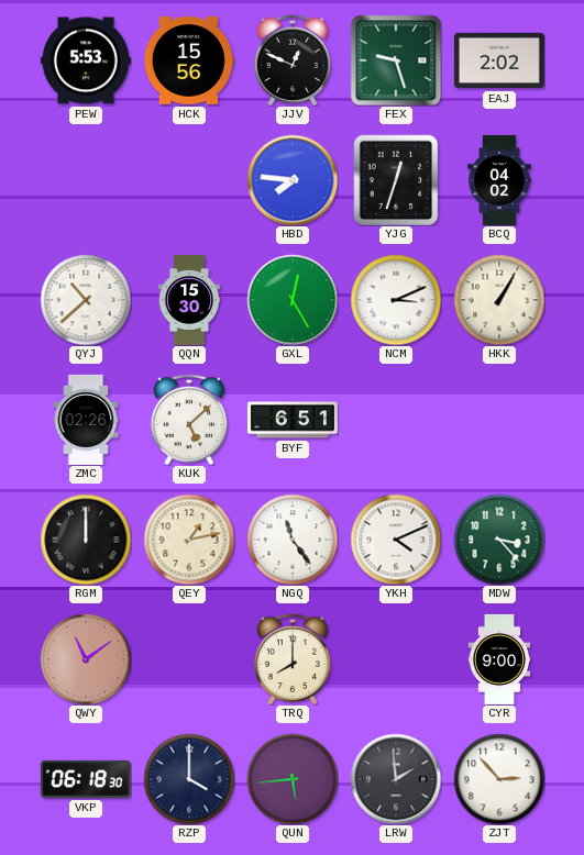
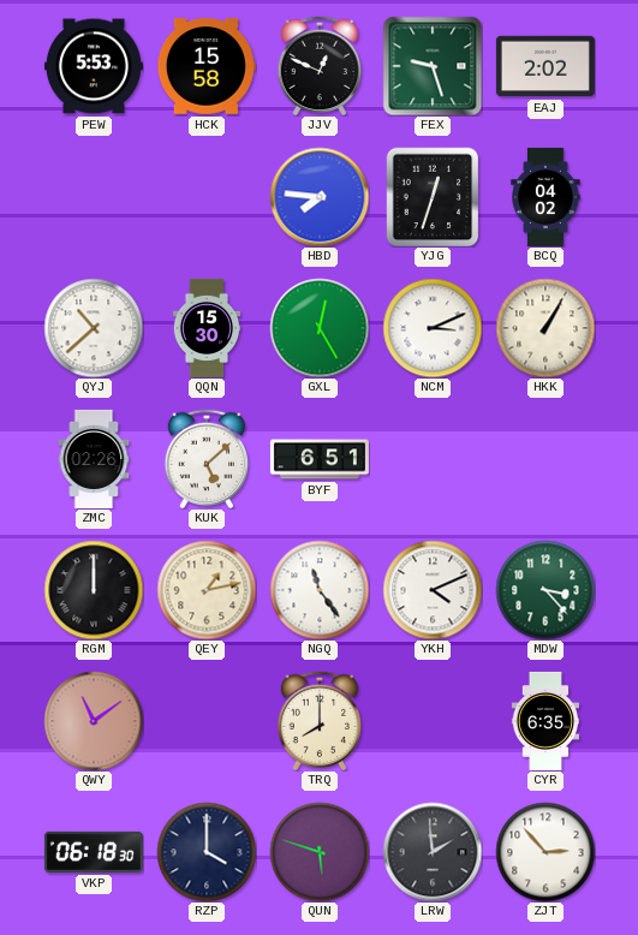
HCK: 15:56 -> 15:58 (207, 66)
CYR: 9:00 -> 6:35 (545, 721)
QUN: 5:44 -> 5:48 (320, 852)
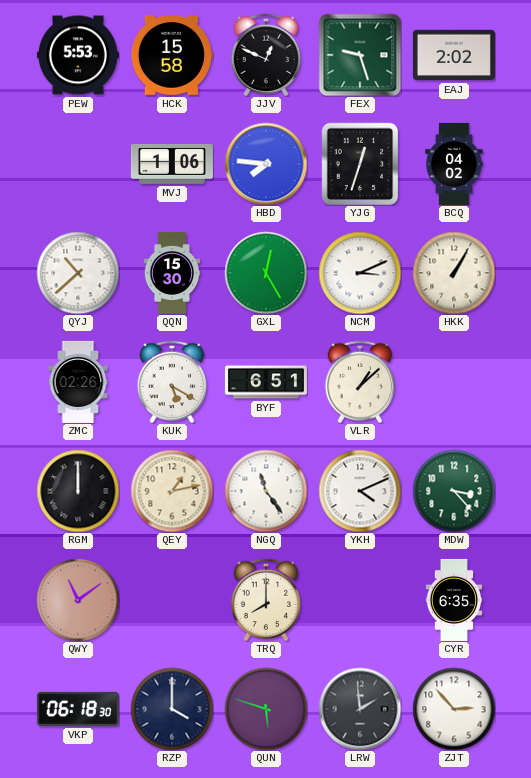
MVJ: none -> 1:06 (172, 164)
KUK: 5:08 -> 5:20 (172, 382)
VLR: none -> 1:08 (360, 382)
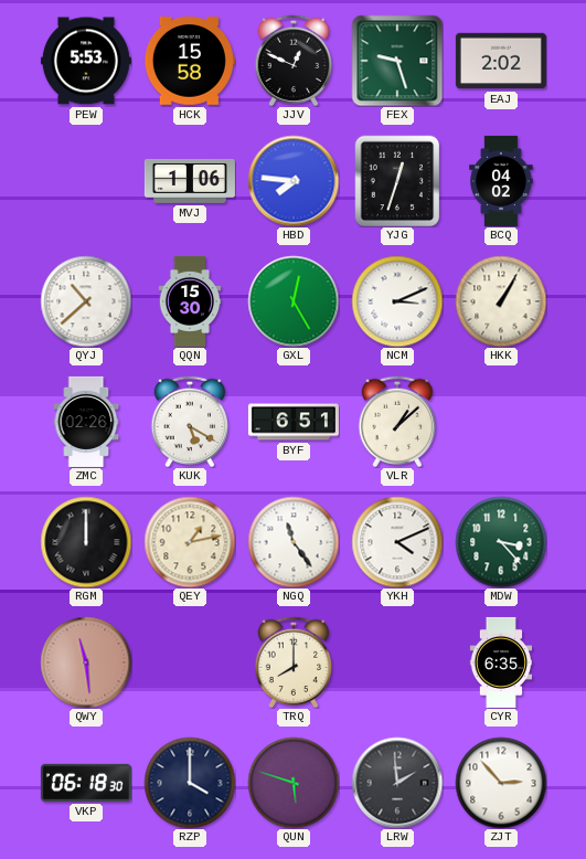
QWY: 11:09 -> 11:29 (86, 662)
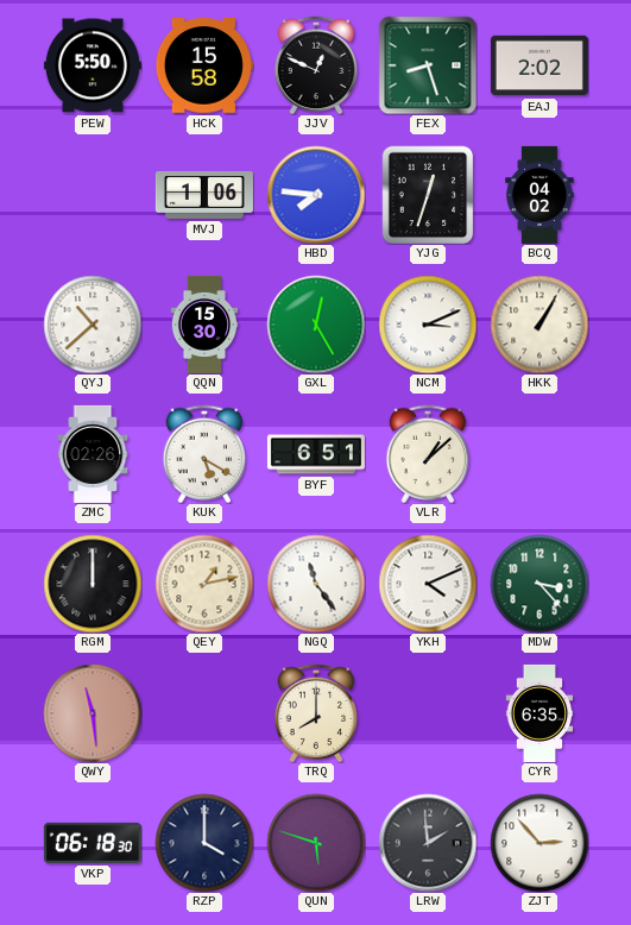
PEW: 5:53 -> 5:50 (93, 65)
FEX: 9:27 -> 8:27 (428, 65)
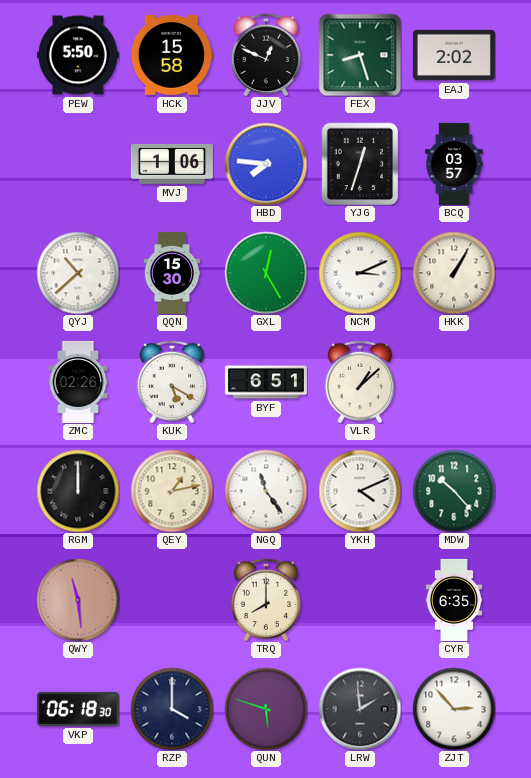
BCQ: 04:02 -> 03:57 (454, 164)
MDW: 3:23 -> 10:23 (454, 491)
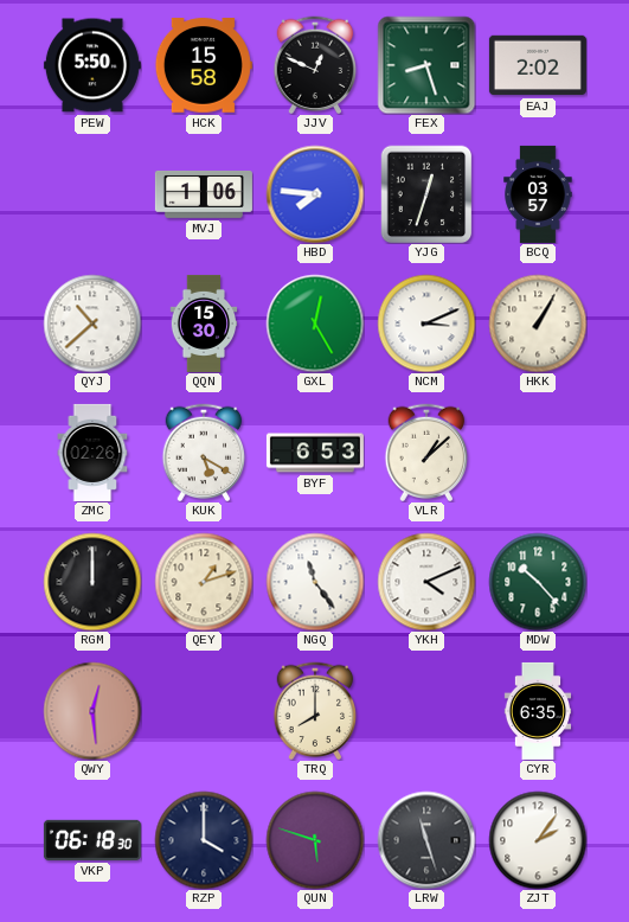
BYF: 6:51 -> 6:53 (315, 453)
QEY: 1:13 -> 1:12 (204, 582)
QWY: 11:29 -> 12:29 (92, 711)
LRW: 1:59 -> 11:27 (426, 840)
ZJT: 2:53 -> 2:06 (538, 840)
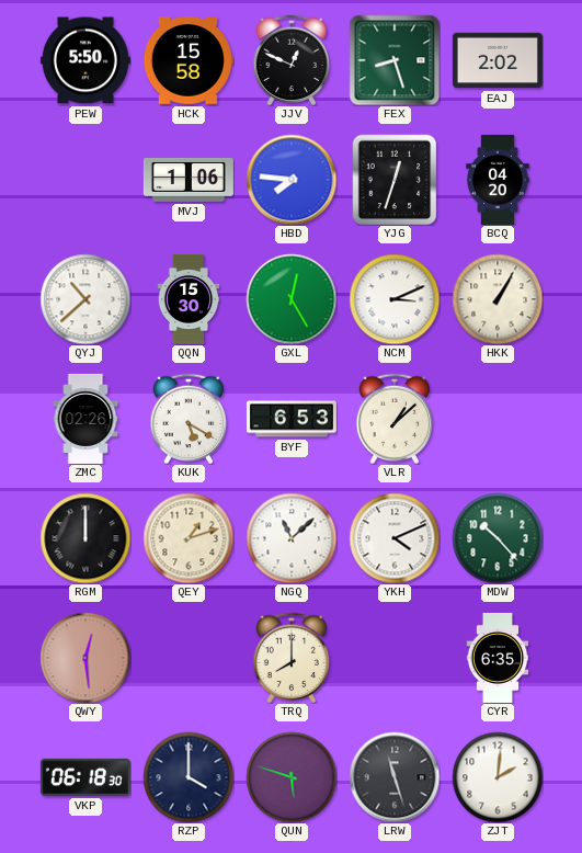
BCQ: 03:57 -> 04:20 (498, 180)
NGQ: 11:24 -> 11:08 (292, 538)
ZJT: 2:06 -> 2:01 (498, 777)
